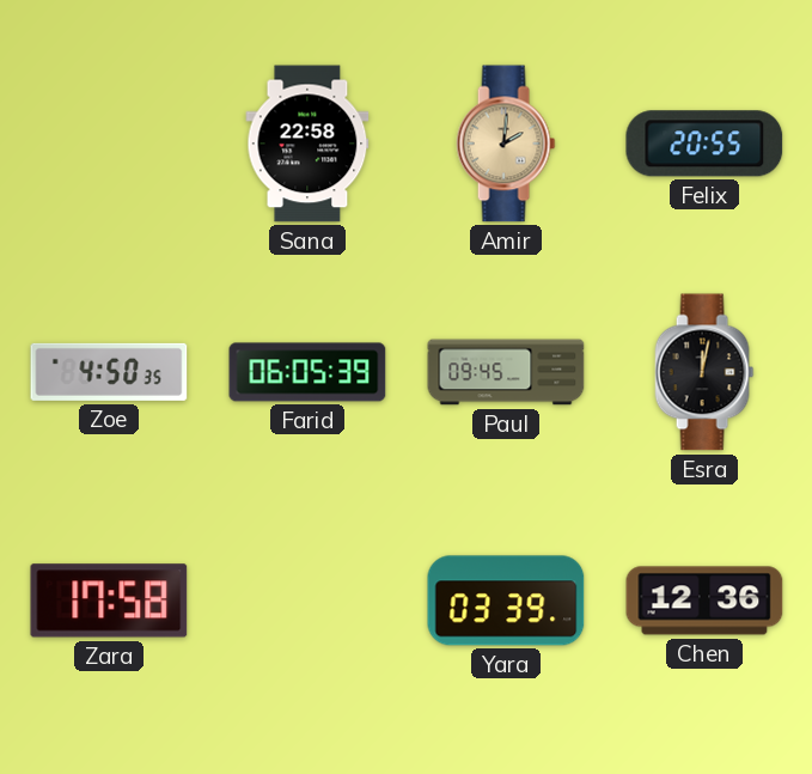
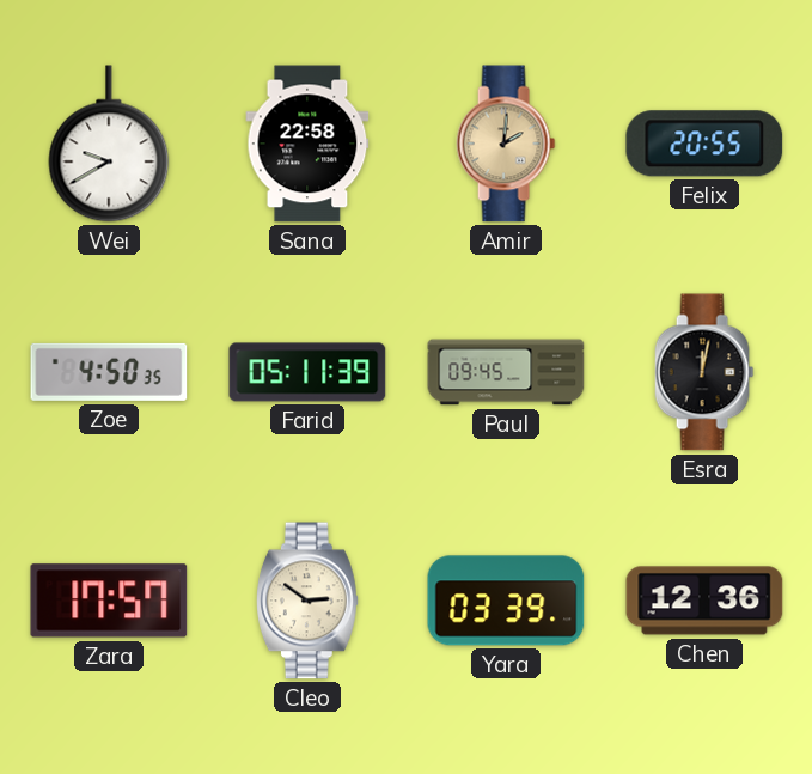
Wei: none -> 9:40 (109, 144)
Farid: 06:05 -> 05:11 (307, 372)
Zara: 17:58 -> 17:57 (109, 601)
Cleo: none -> 2:51 (307, 601)
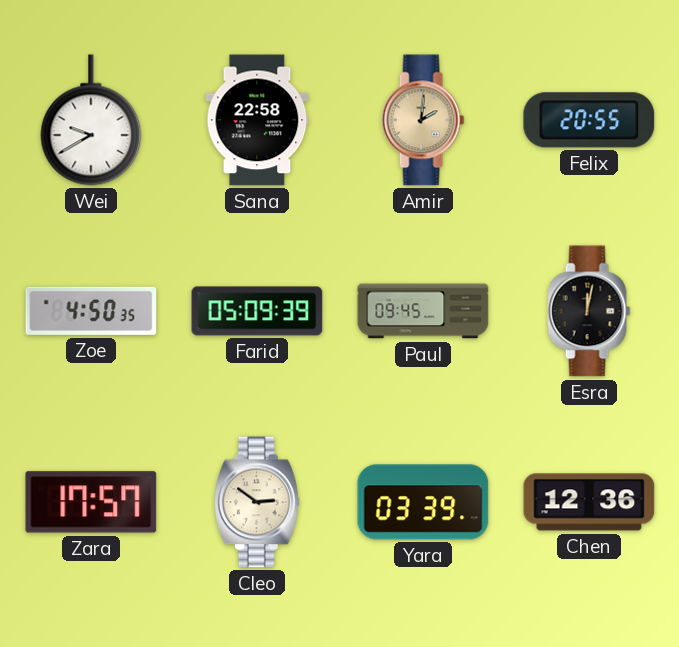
Farid: 05:11 -> 05:09 (257, 311)
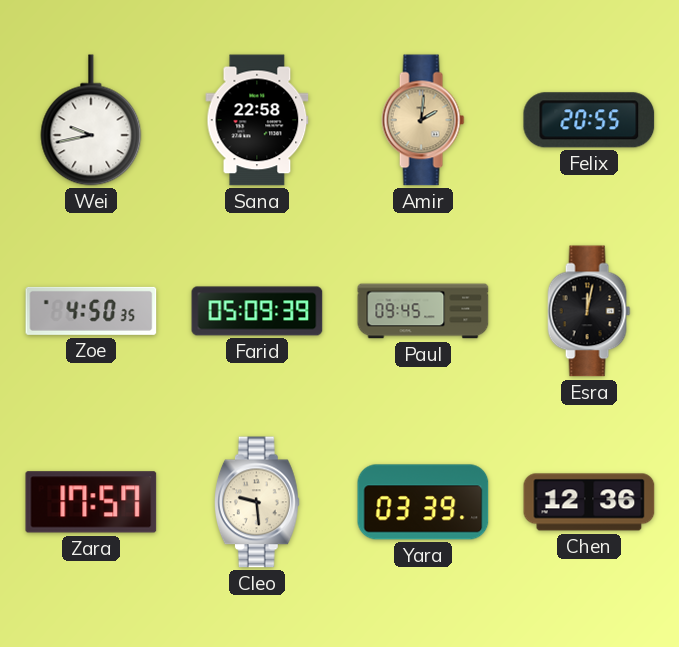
Wei: 9:40 -> 9:43 (91, 120)
Cleo: 2:51 -> 9:29 (257, 502)
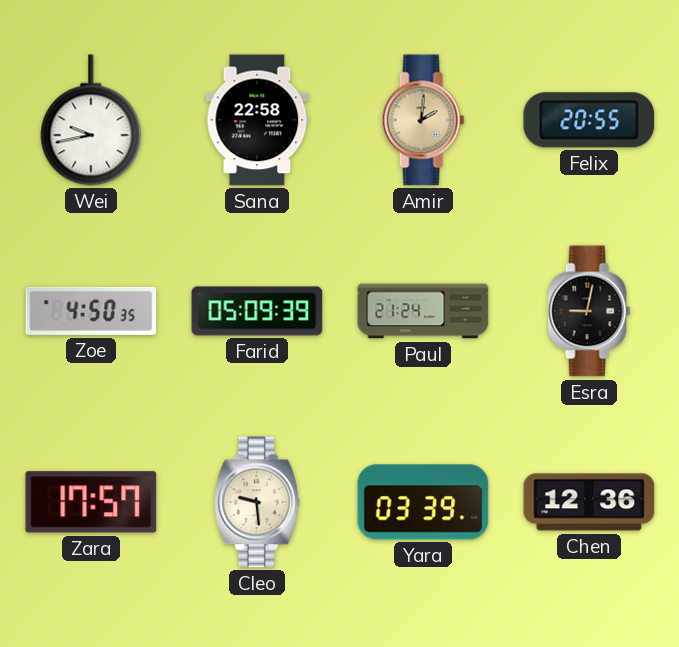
Paul: 09:45 -> 21:24 (423, 311)
Esra: 12:02 -> 9:02 (589, 311)
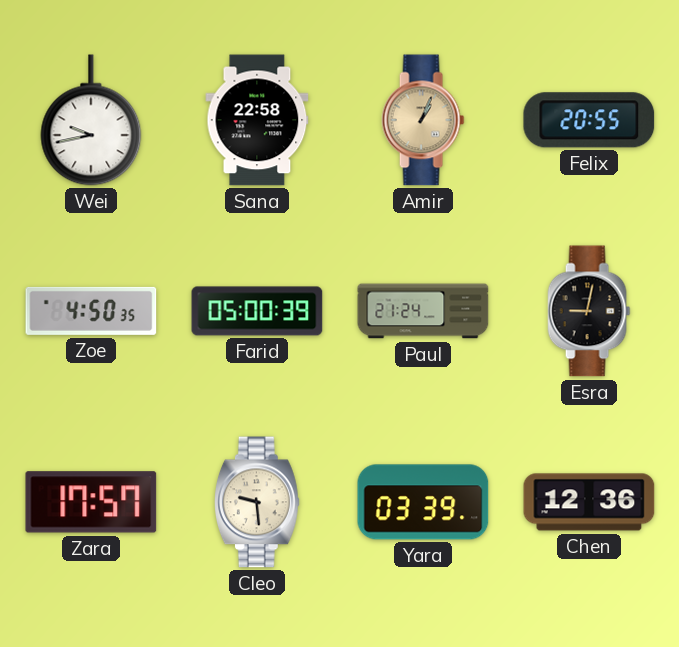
Amir: 2:01 -> 1:04 (423, 120)
Farid: 05:09 -> 05:00 (257, 311)
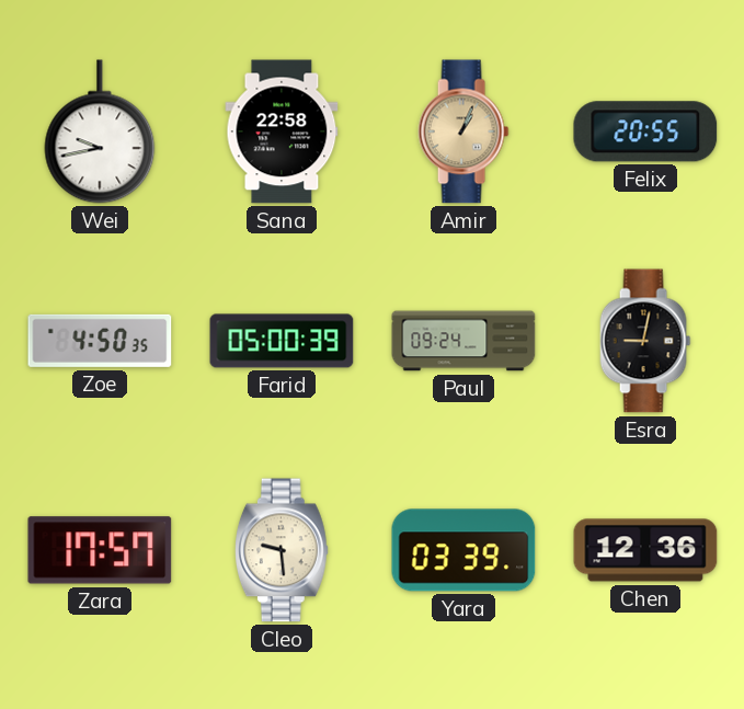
Paul: 21:24 -> 09:24 (463, 341)
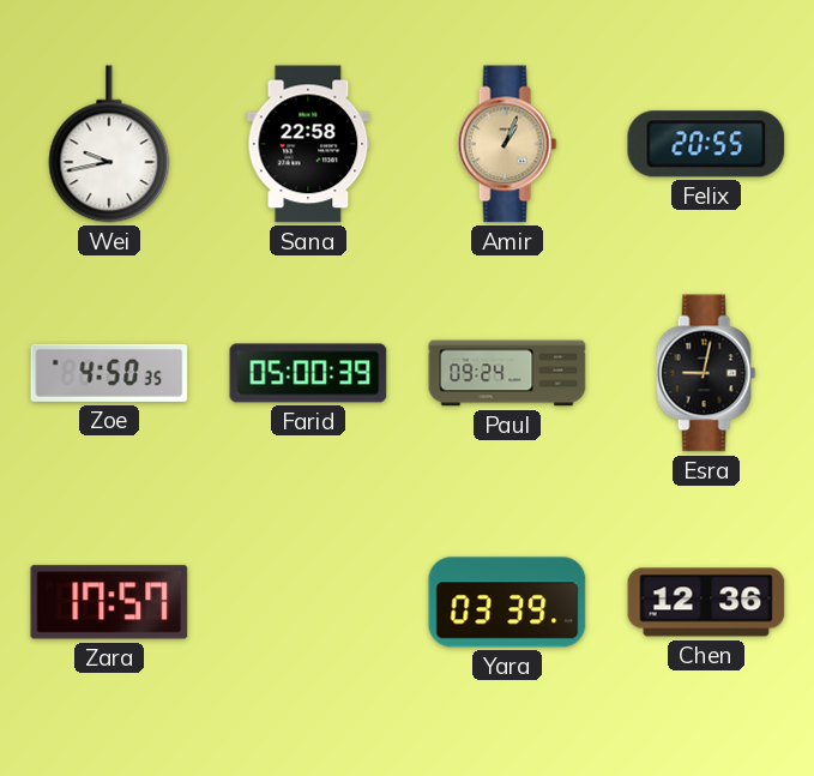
Cleo: 9:29 -> none (282, 550)
